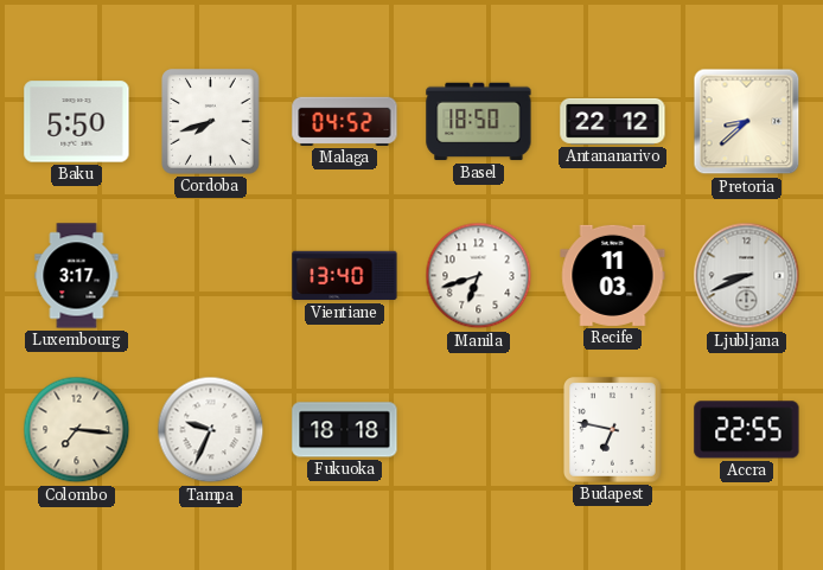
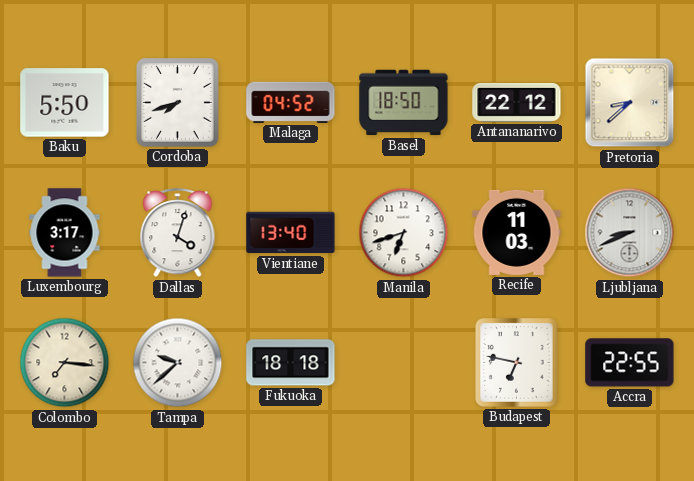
Dallas: none -> 4:03 (178, 234)
Tampa: 9:34 -> 9:38 (178, 363)
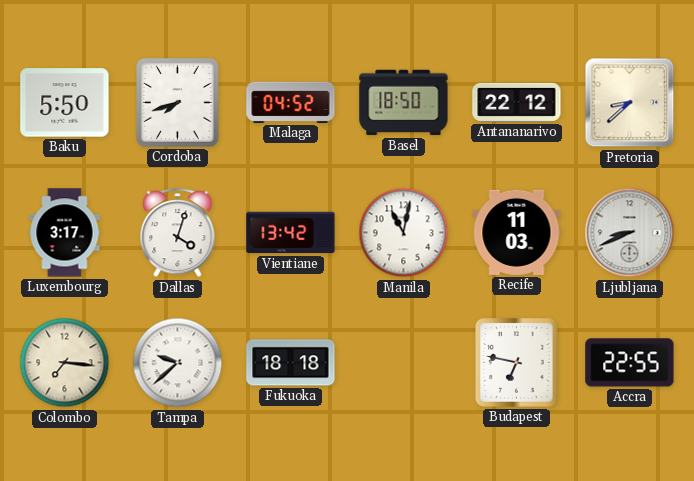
Vientiane: 13:40 -> 13:42 (291, 233)
Manila: 6:42 -> 11:02 (404, 233)
